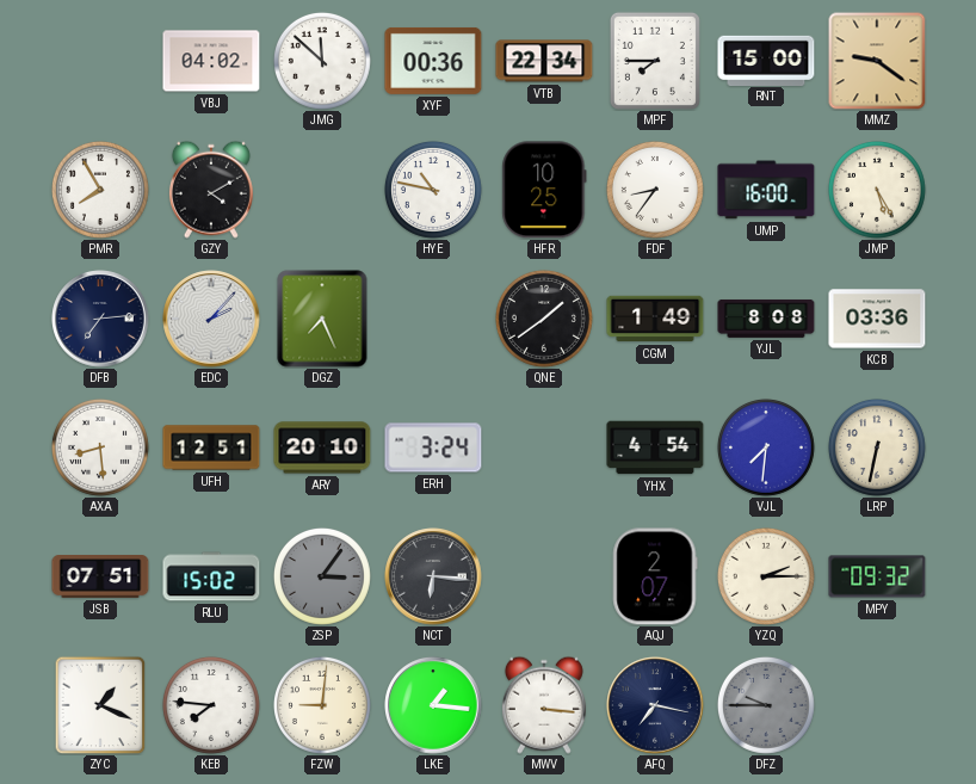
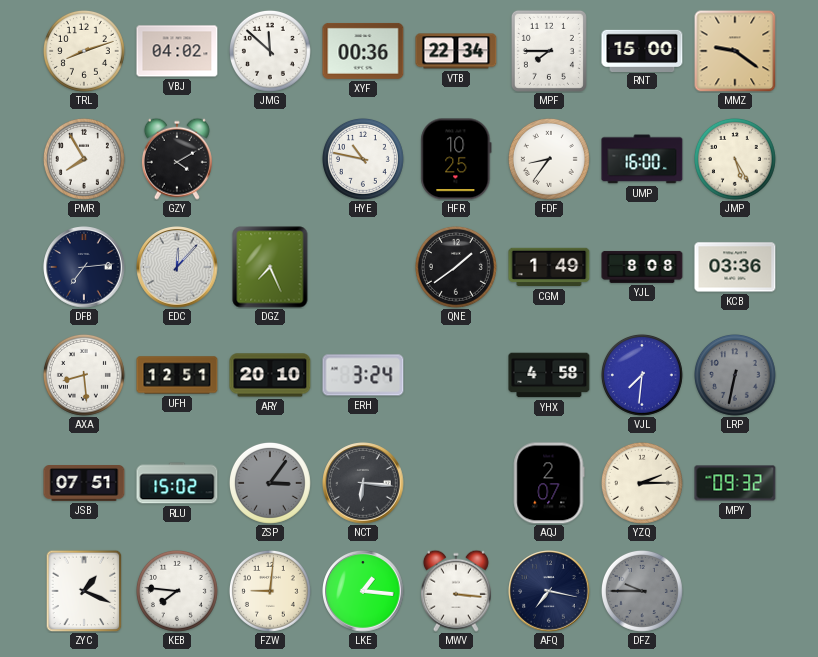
TRL: none -> 8:12 (84, 51)
EDC: 2:07 -> 12:07 (177, 267)
YHX: 4:54 -> 4:58 (549, 375)
LRP dial: cream -> grey (735, 375)
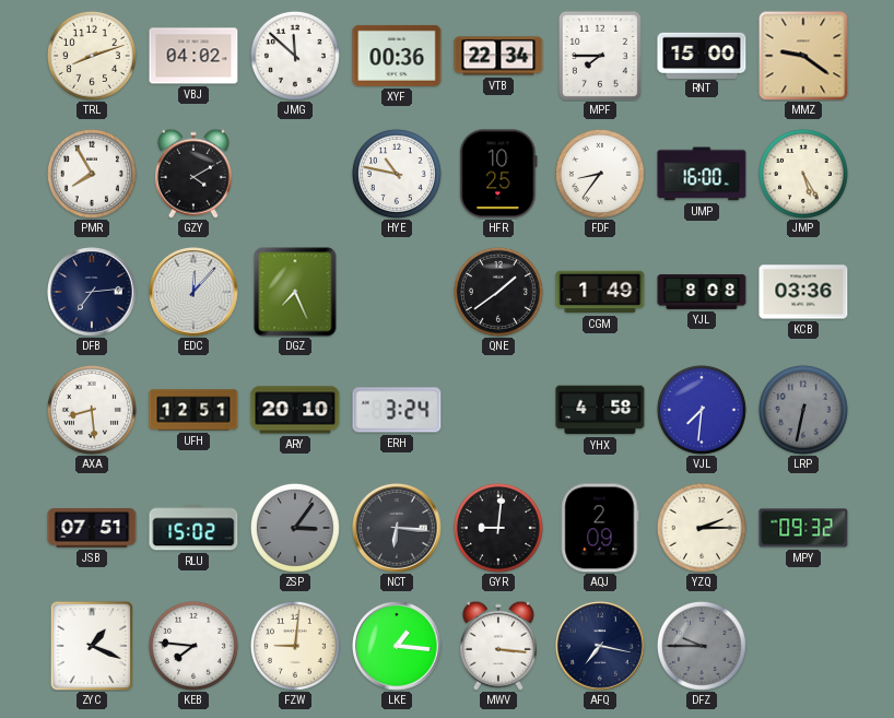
GYR: none -> 9:01 (498, 528)
AQJ: 2:07 -> 2:09 (600, 528)
